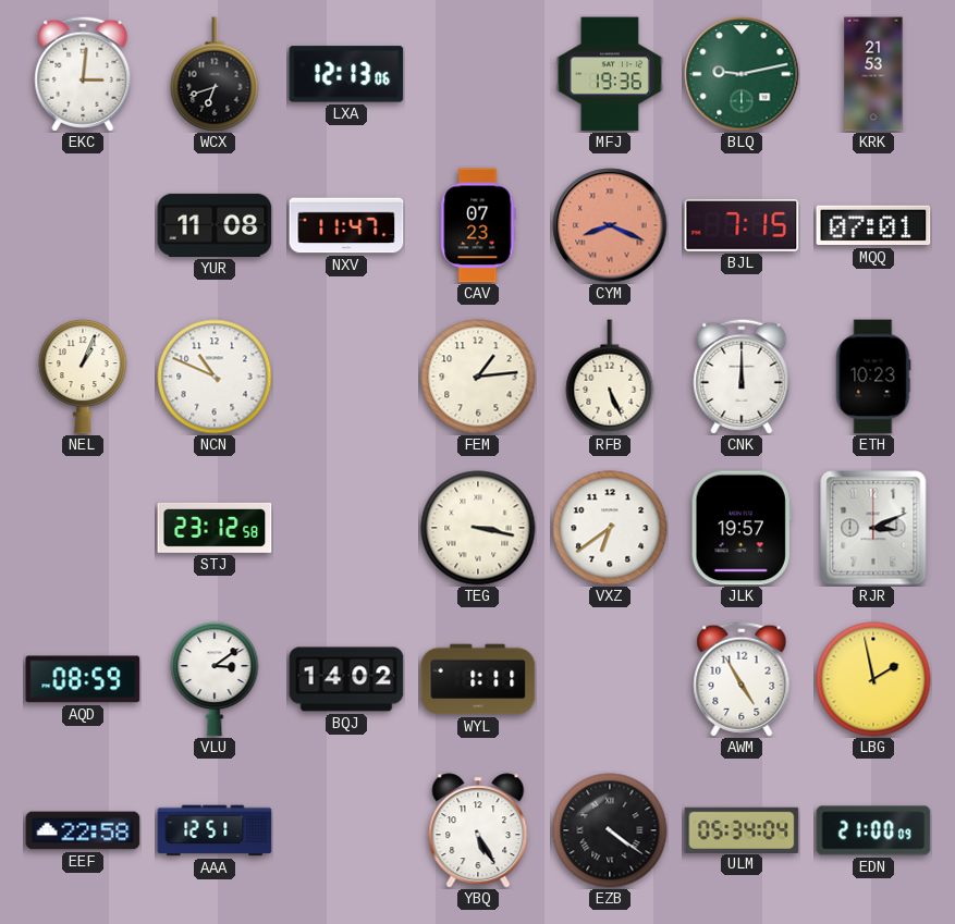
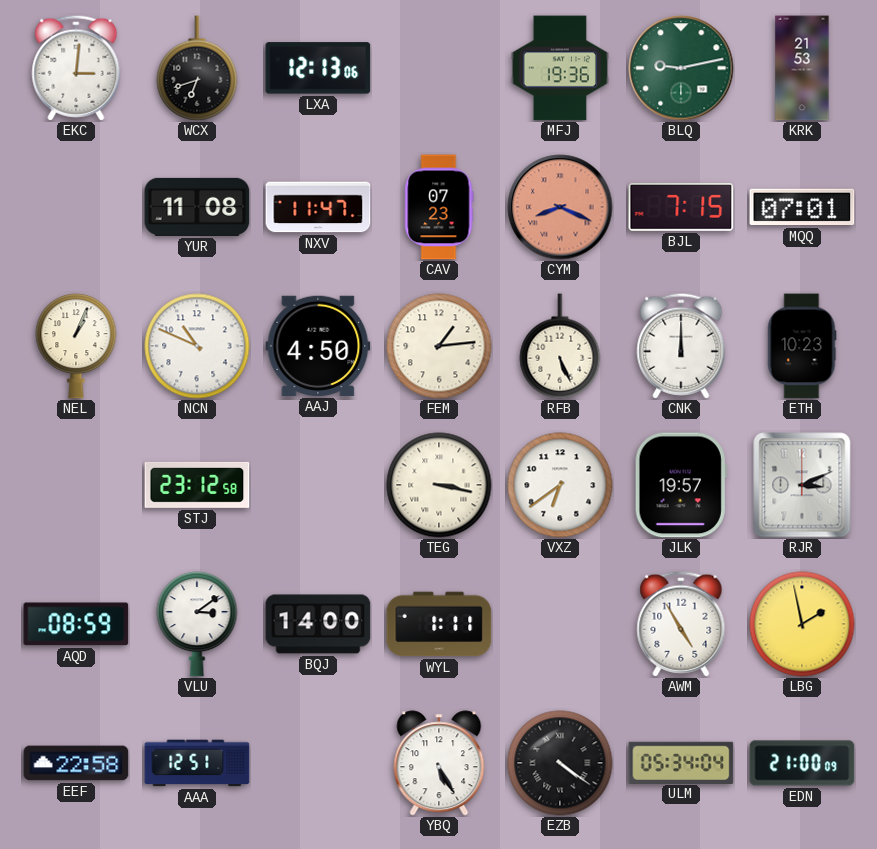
AAJ: none -> 4:50 (318, 346)
BQJ: 14:02 -> 14:00 (318, 624)
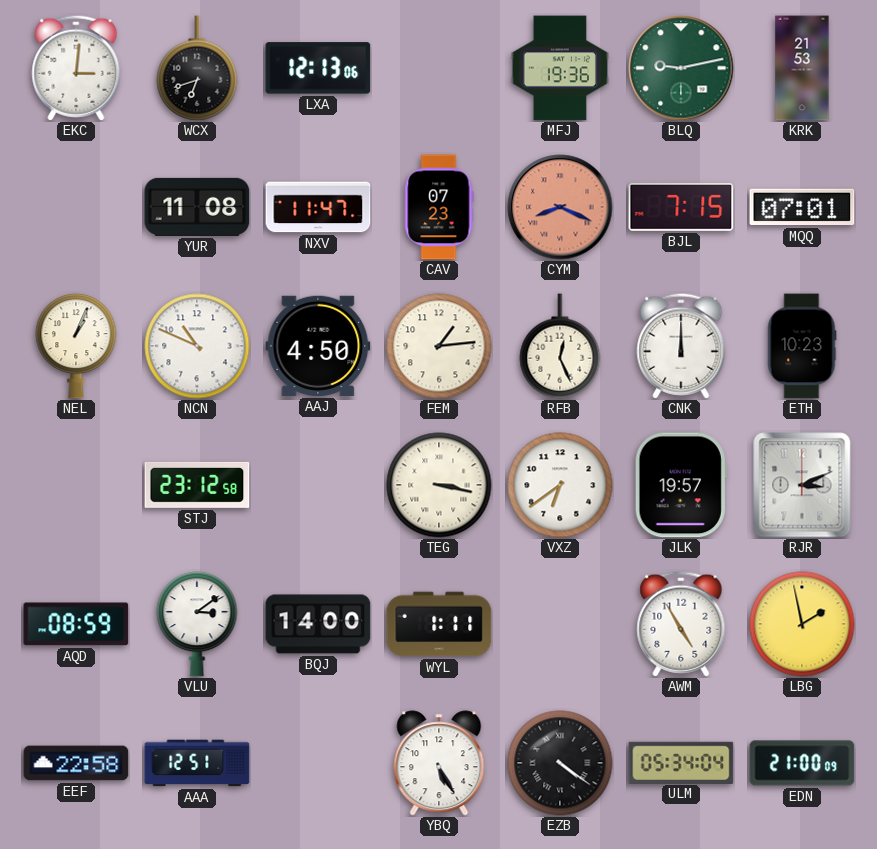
RFB: 5:26 -> 12:26 (560, 346)
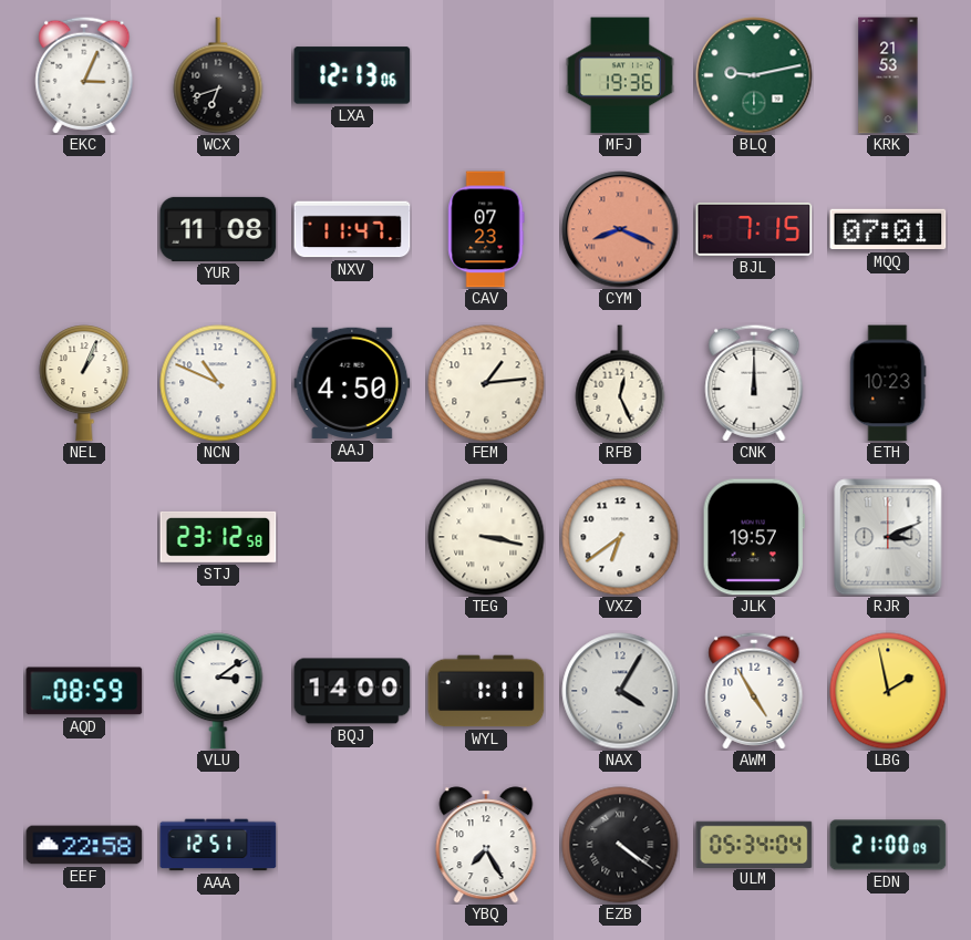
EKC: 3:01 -> 3:04 (84, 75)
NAX: none -> 4:05 (620, 691)
YBQ: 5:25 -> 7:25 (486, 845)
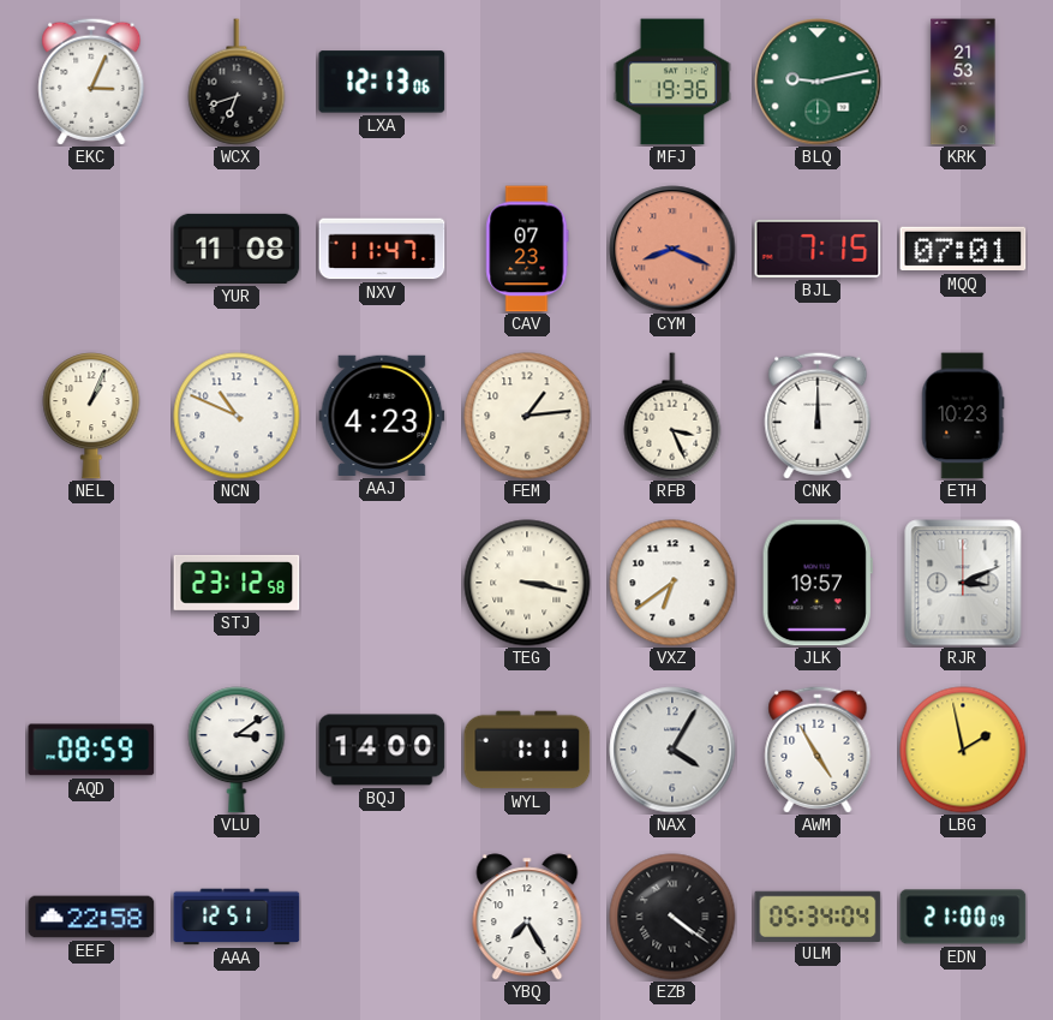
AAJ: 4:50 -> 4:23 (382, 416)
RFB: 12:26 -> 3:26 (672, 416)
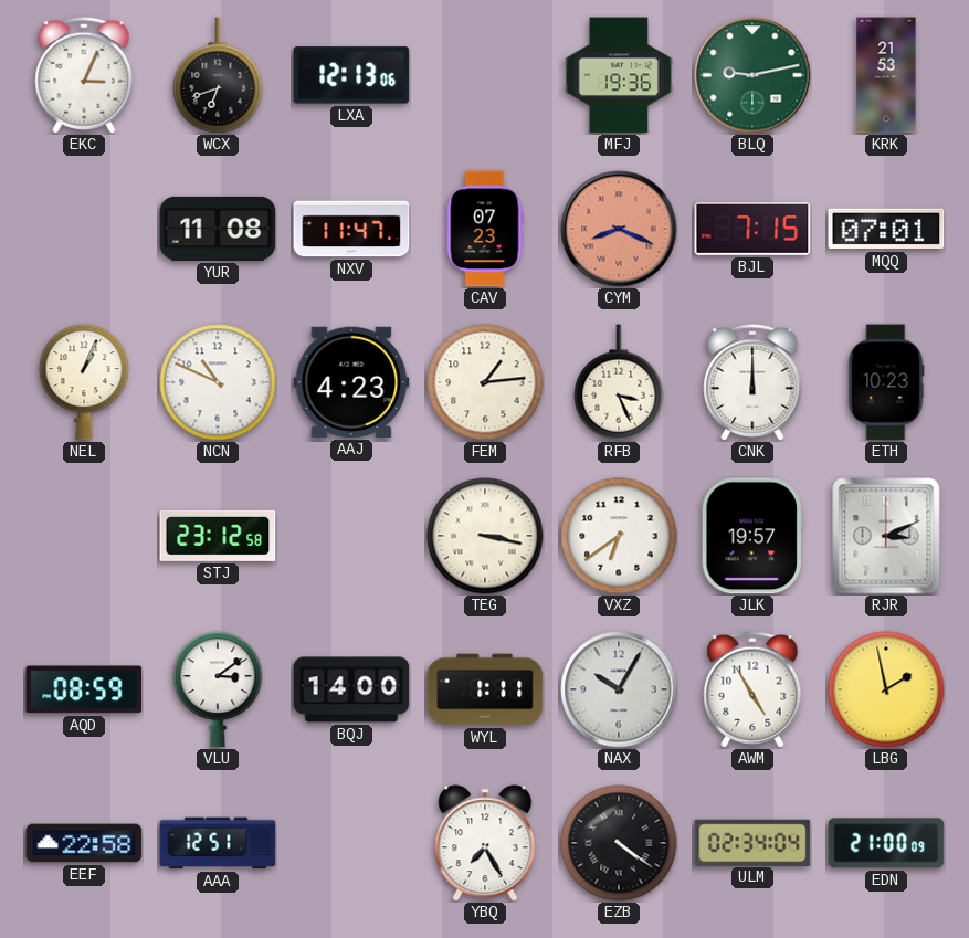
NAX: 4:05 -> 10:05 (619, 689)
ULM: 05:34 -> 02:34 (752, 842)
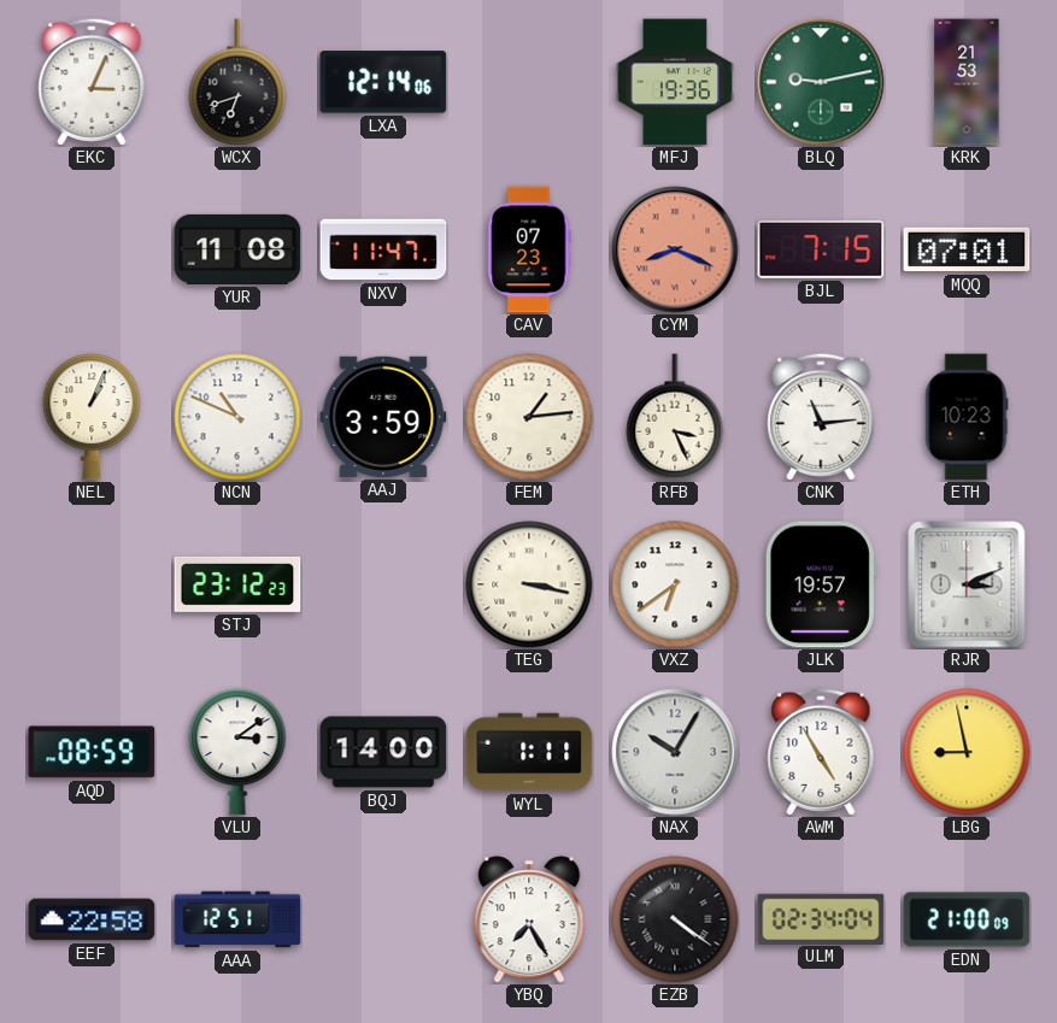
LXA: 12:13 -> 12:14 (383, 82)
AAJ: 4:23 -> 3:59 (383, 417)
CNK: 12:00 -> 11:14 (821, 417)
STJ: 23:12:58 -> 23:12:23 (237, 584)
LBG: 1:58 -> 8:58 (967, 752)
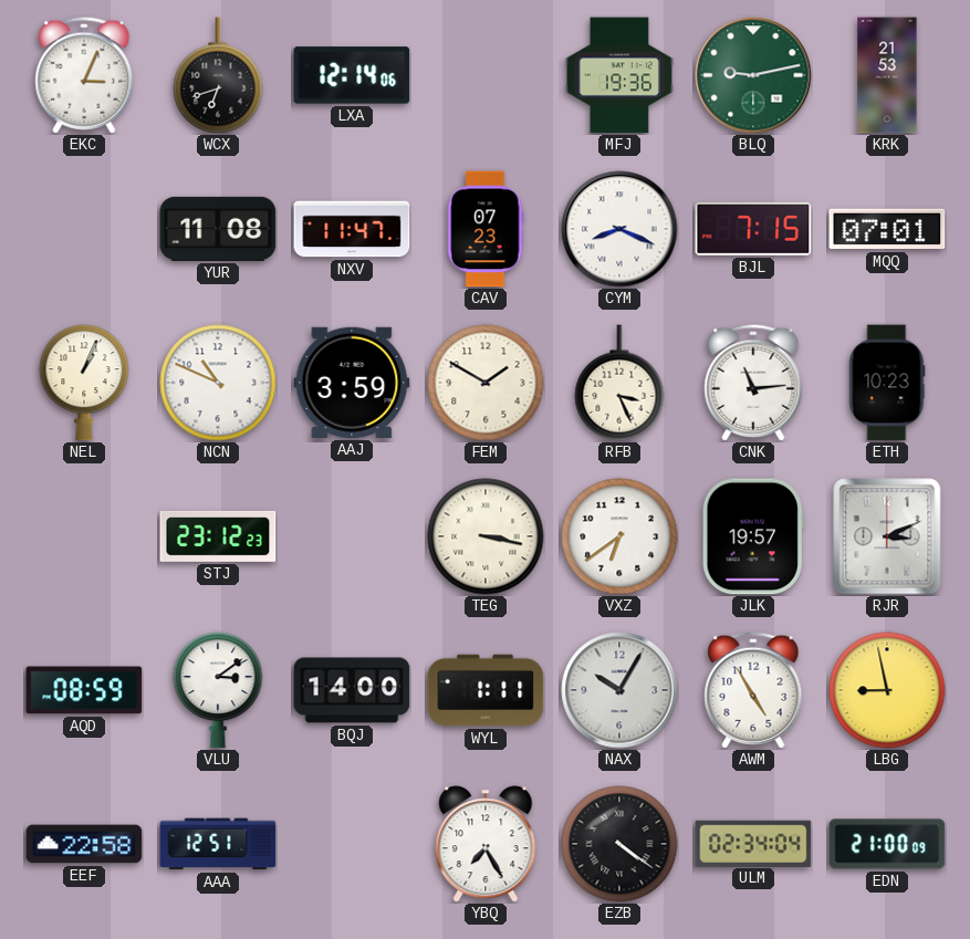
CYM dial: salmon -> white (619, 229)
FEM: 1:14 -> 1:50 (486, 383)
